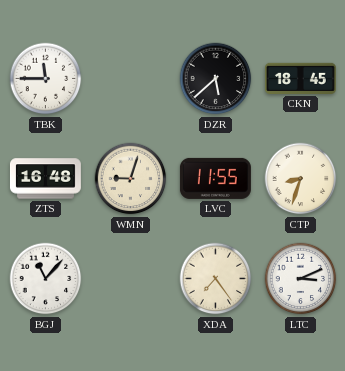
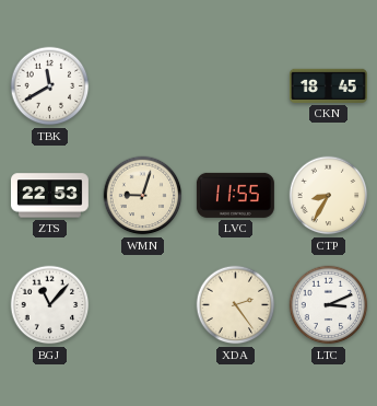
TBK: 11:45 -> 11:40 (50, 86)
DZR: 5:38 -> none (216, 79)
ZTS: 16:48 -> 22:53 (49, 196)
CTP: 8:33 -> 8:35 (329, 196)
XDA: 7:24 -> 2:24 (236, 305)
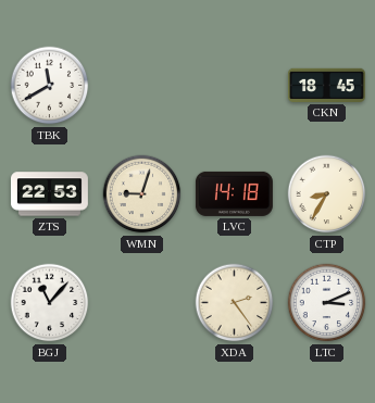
LVC: 11:55 -> 14:18 (234, 193)
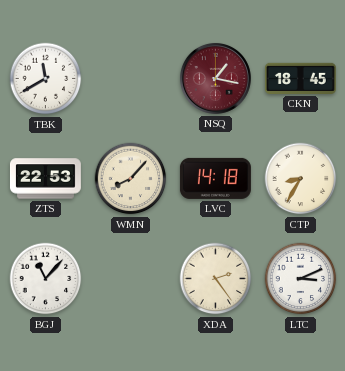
NSQ: none -> 1:17 (215, 78)
WMN: 9:03 -> 8:07 (131, 179)
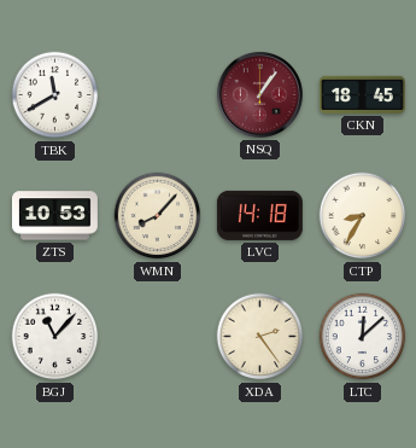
NSQ: 1:17 -> 1:06 (259, 94)
ZTS: 22:53 -> 10:53 (54, 216)
LTC: 3:11 -> 12:08 (363, 337)
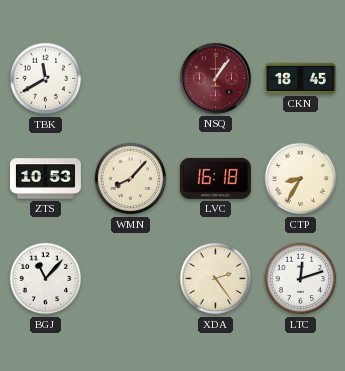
LVC: 14:18 -> 16:18 (215, 178)
LTC: 12:08 -> 12:12 (301, 279)
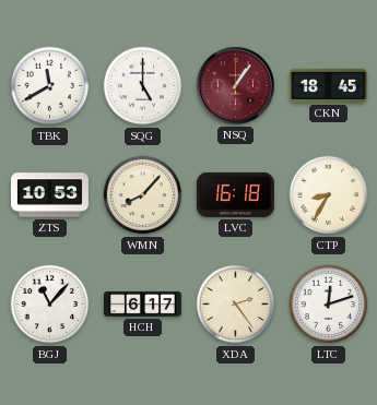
SQG: none -> 5:00 (143, 86)
HCH: none -> 6:17 (143, 303)
